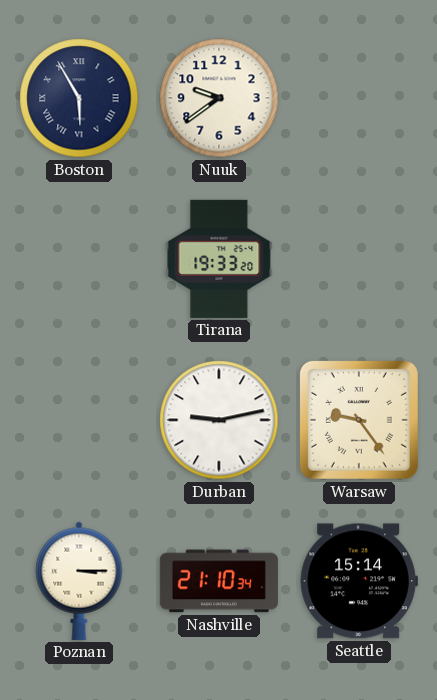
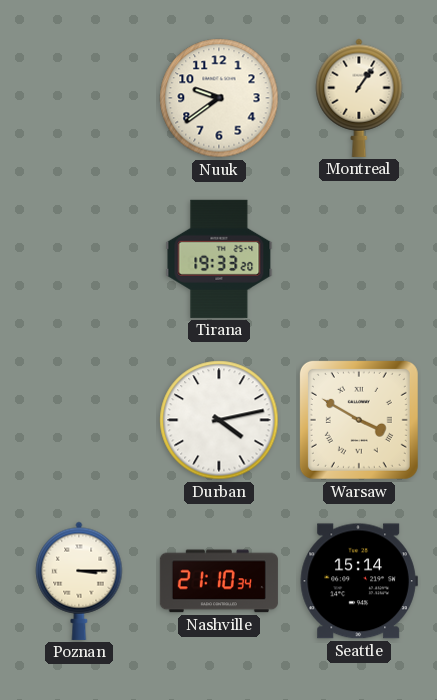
Boston: 5:55 -> none (79, 98)
Montreal: none -> 1:06 (359, 98)
Durban: 9:13 -> 4:13 (219, 420)
Warsaw: 9:24 -> 3:50 (359, 420)
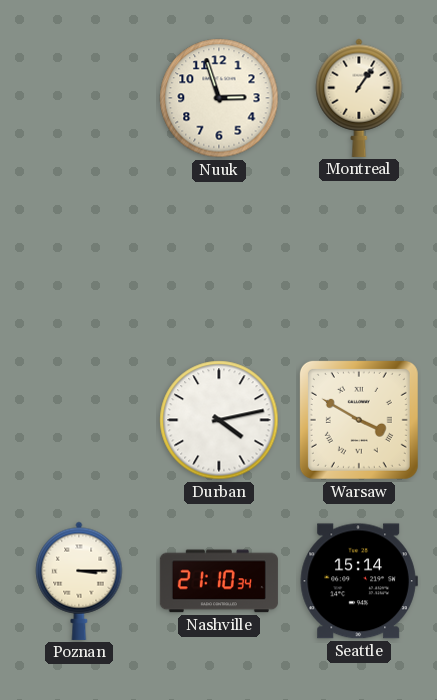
Nuuk: 9:39 -> 2:57 (219, 98)
Tirana: 19:33 -> none (219, 259)
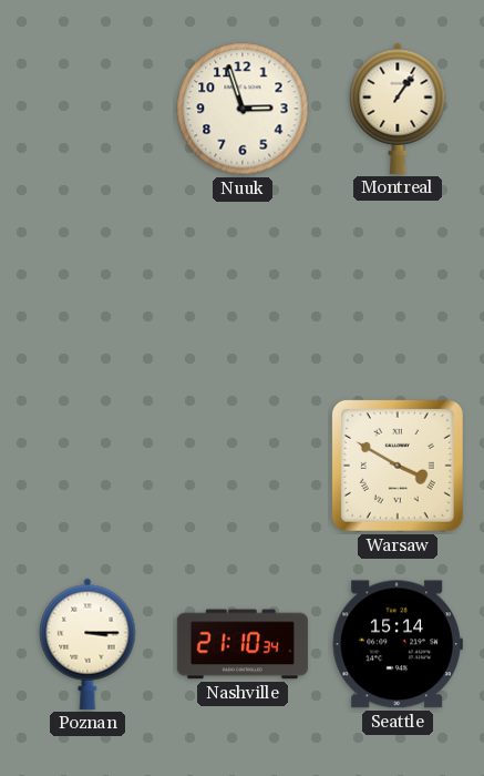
Durban: 4:13 -> none (219, 420)
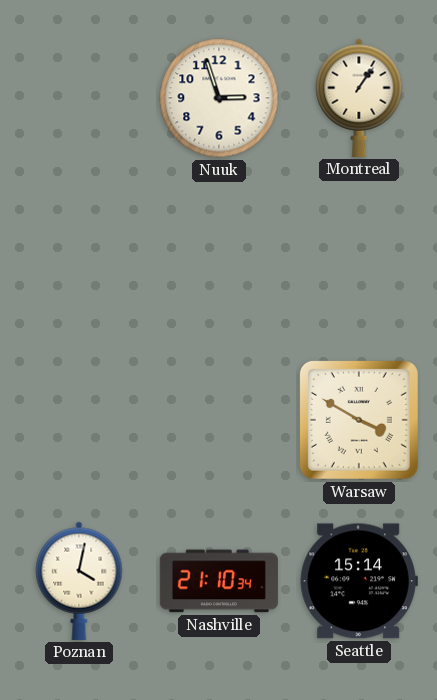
Poznan: 3:15 -> 4:02 (79, 581)
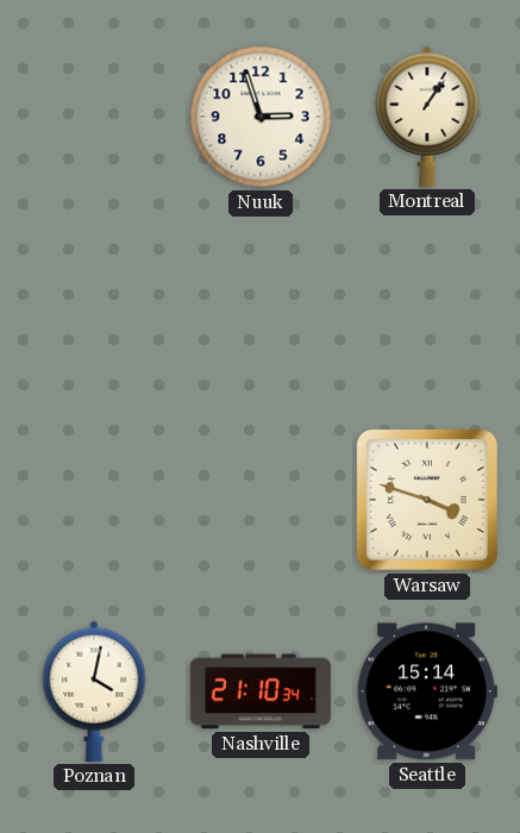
Warsaw: 3:50 -> 3:48 (427, 500)
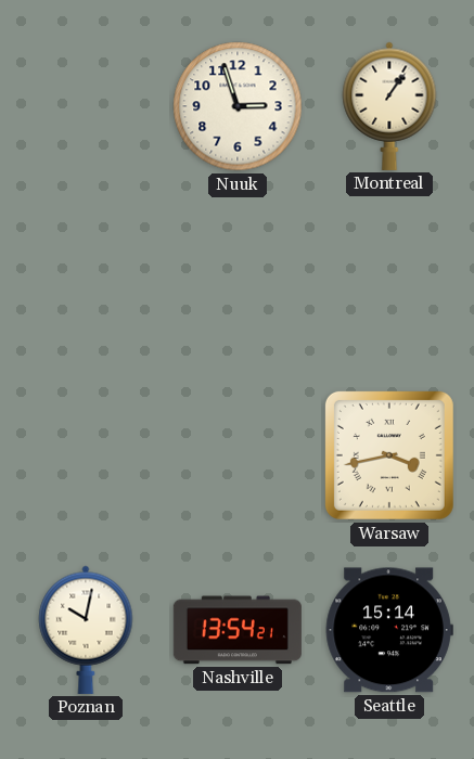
Warsaw: 3:48 -> 3:43 (389, 455)
Poznan: 4:02 -> 10:02 (86, 630)
Nashville: 21:10 -> 13:54 (238, 630)
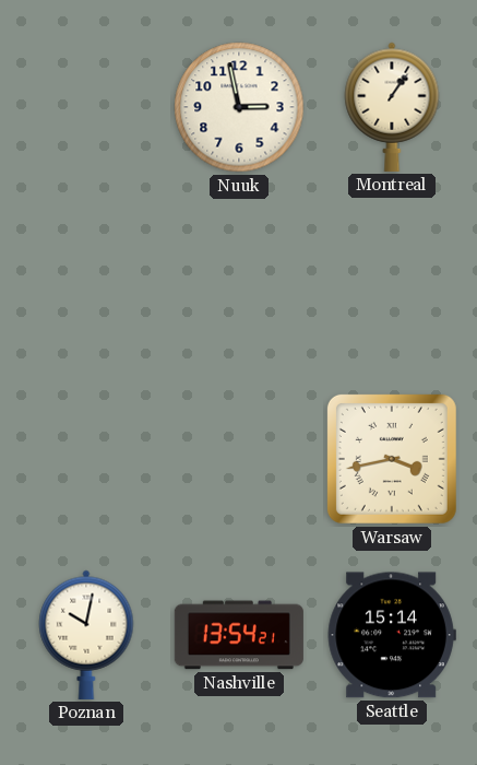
Nuuk: 2:57 -> 2:58 (239, 107)
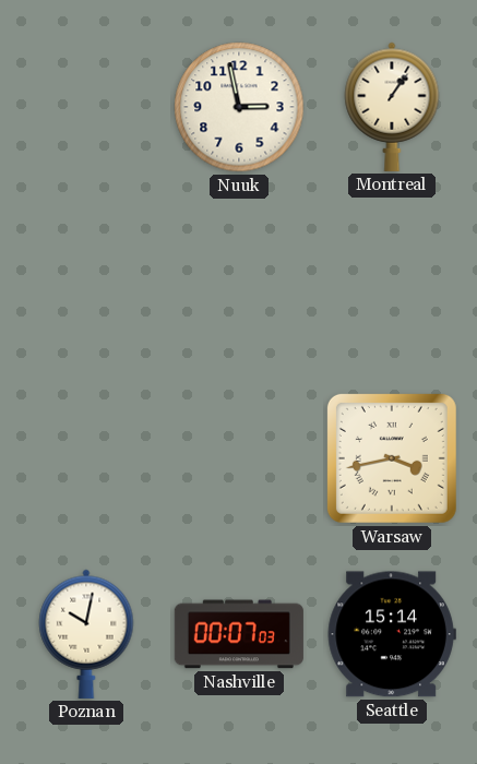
Nashville: 13:54 -> 00:07 (239, 634)
